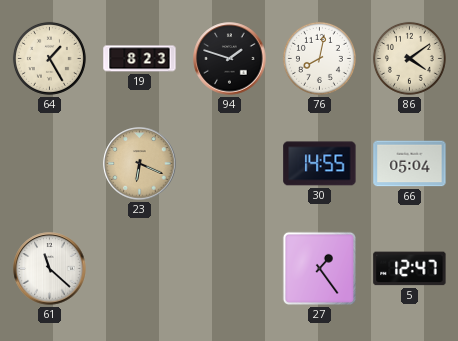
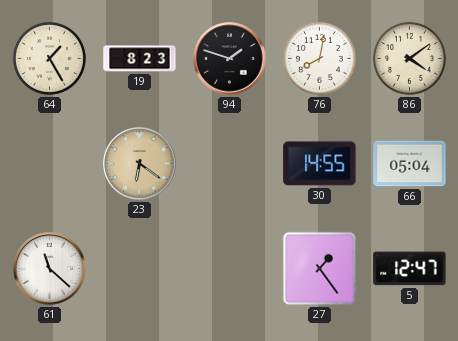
23: 6:19 -> 6:21 (140, 164)
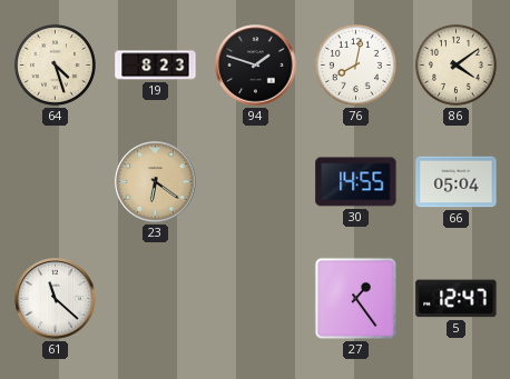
64: 1:25 -> 4:27 (55, 64)
